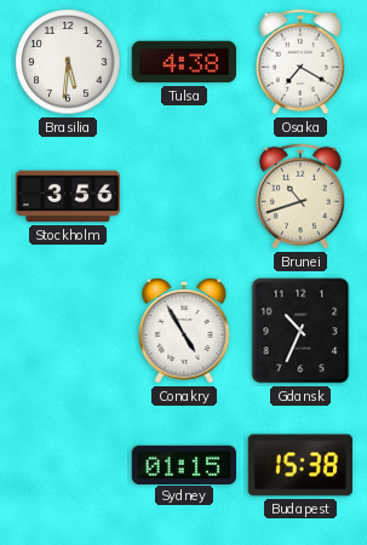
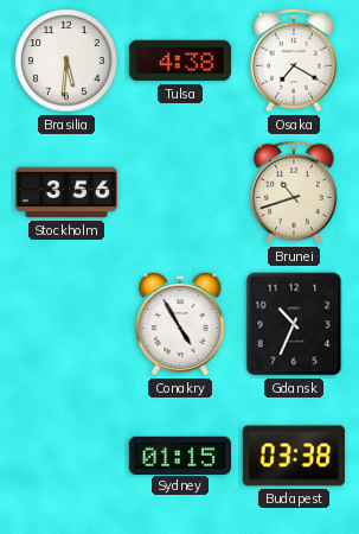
Budapest: 15:38 -> 03:38 (294, 456)
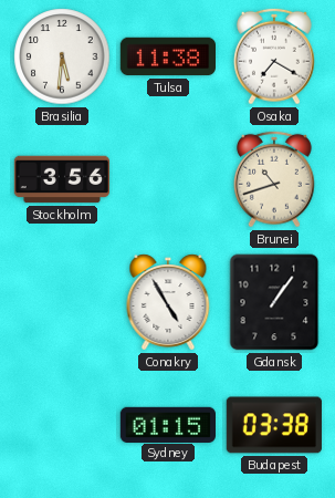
Tulsa: 4:38 -> 11:38 (167, 56)
Gdansk: 10:34 -> 1:06 (274, 302)
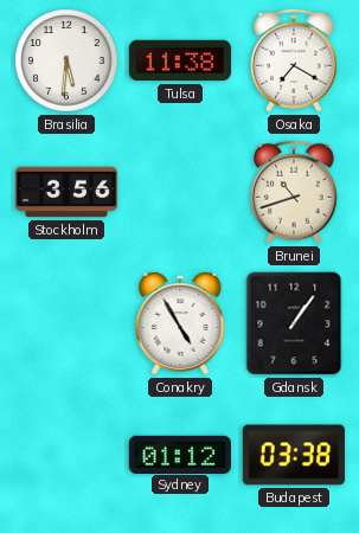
Sydney: 01:15 -> 01:12 (179, 454)
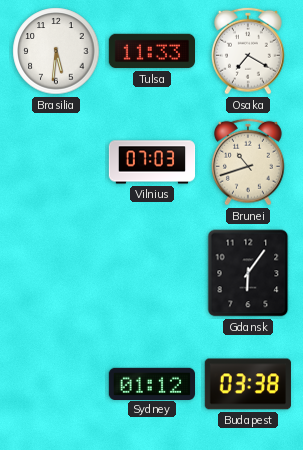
Tulsa: 11:38 -> 11:33 (151, 51)
Stockholm: 3:56 -> none (66, 192)
Vilnius: none -> 07:03 (152, 162)
Conakry: 4:55 -> none (180, 323)
Gdansk: 1:06 -> 6:06 (248, 273)
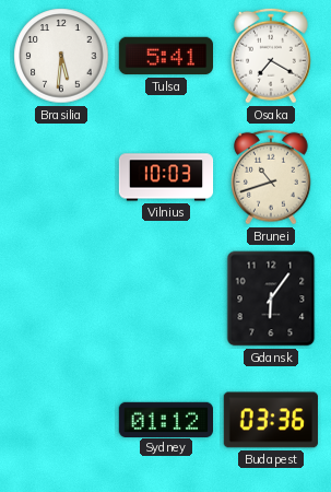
Tulsa: 11:33 -> 5:41 (165, 56)
Vilnius: 07:03 -> 10:03 (166, 177)
Budapest: 03:38 -> 03:36 (271, 420)
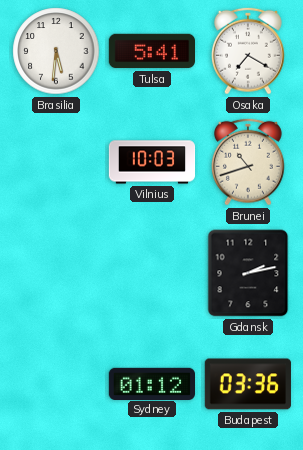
Gdansk: 6:06 -> 2:13 (248, 273)
